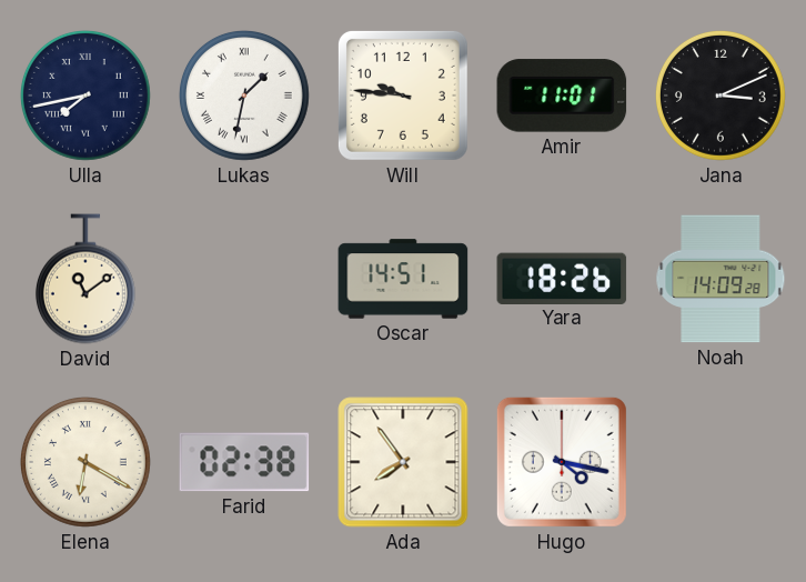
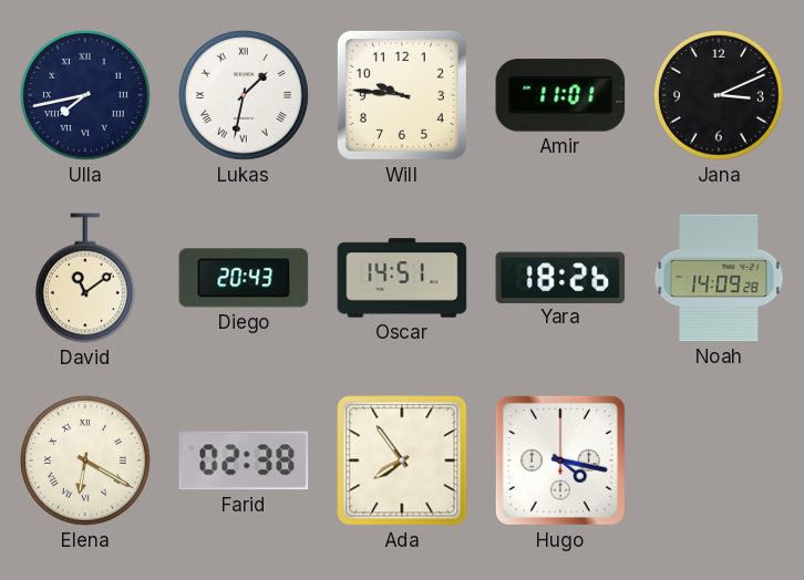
Diego: none -> 20:43 (244, 278)
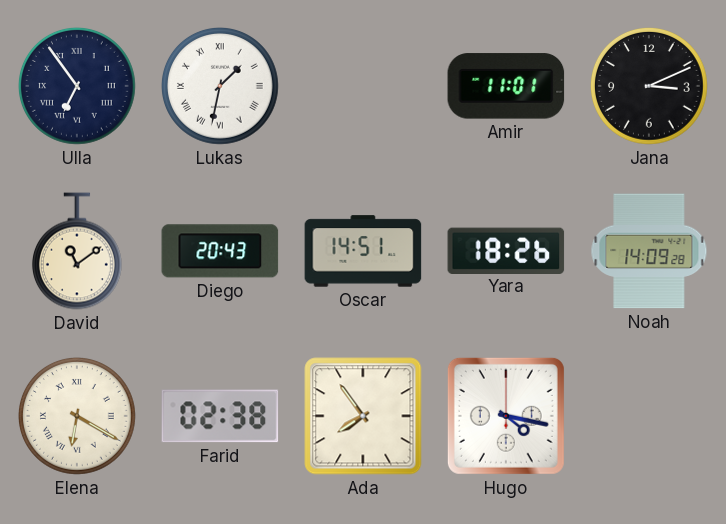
Ulla: 7:43 -> 6:54 (78, 87)
Will: 9:46 -> none (402, 95)
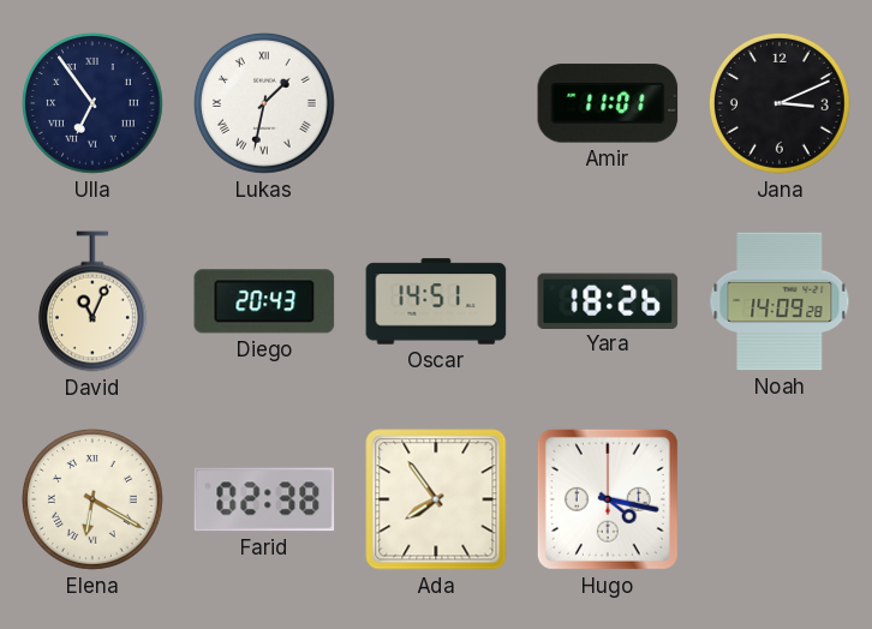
David: 11:09 -> 11:04 (92, 301)
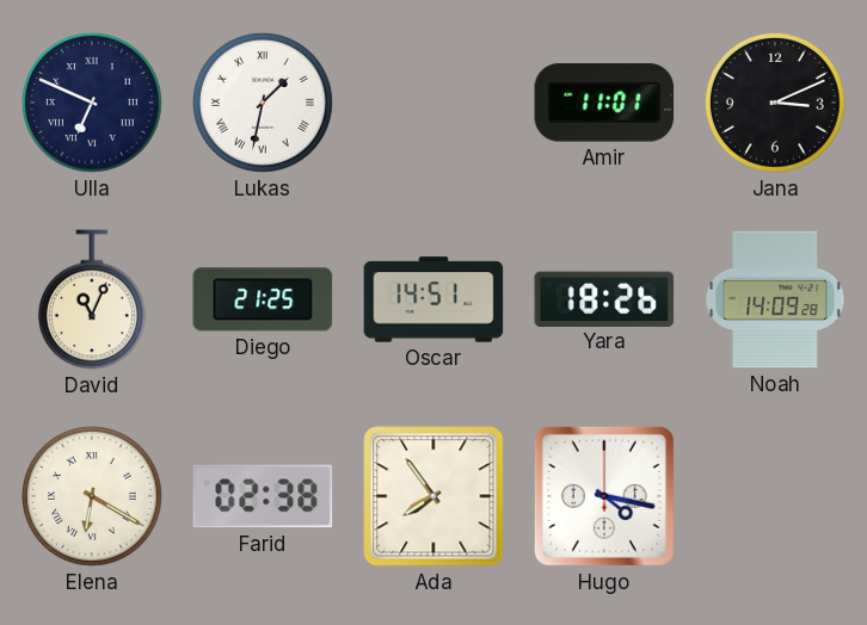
Ulla: 6:54 -> 6:49 (93, 104)
Diego: 20:43 -> 21:25 (263, 299)
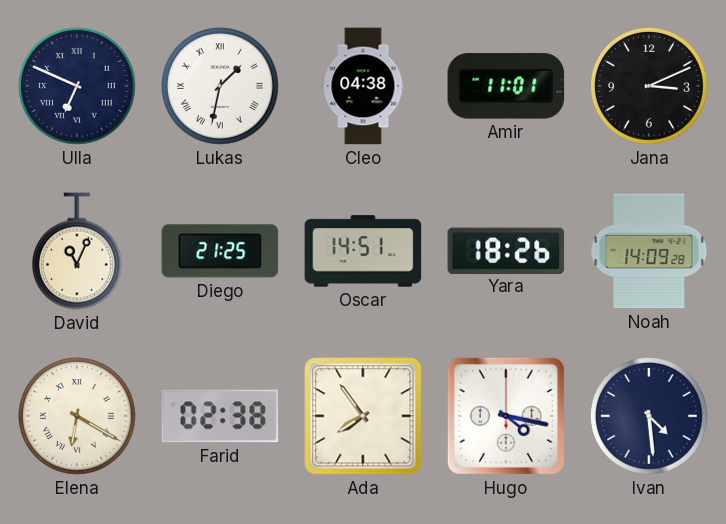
Cleo: none -> 04:38 (363, 86)
Ivan: none -> 4:29 (650, 417)
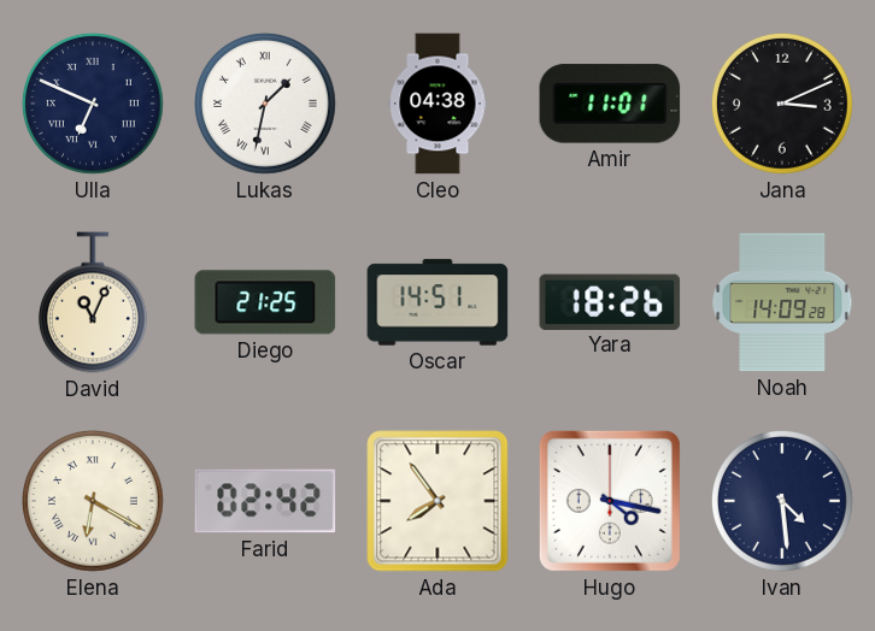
Farid: 02:38 -> 02:42 (265, 501)
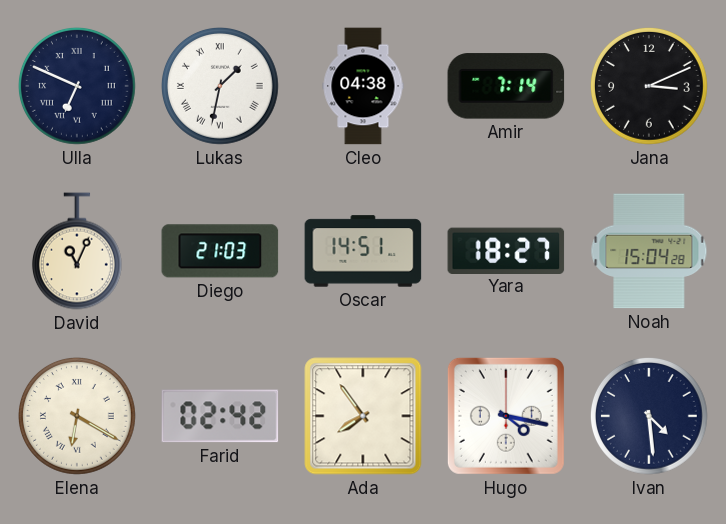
Amir: 11:01 -> 7:14 (506, 86)
Diego: 21:25 -> 21:03 (220, 251)
Yara: 18:26 -> 18:27 (506, 250)
Noah: 14:09 -> 15:04 (649, 251)
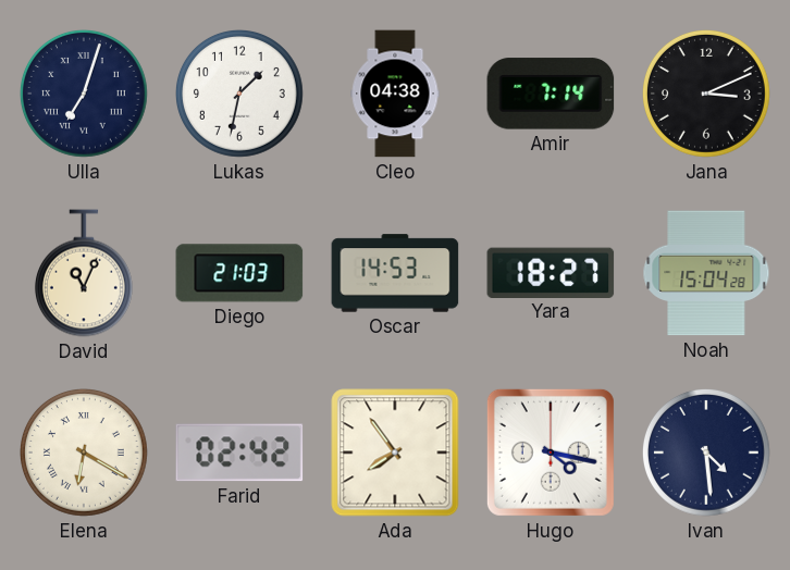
Ulla: 6:49 -> 7:03 (85, 95)
Lukas numerals: Roman -> Arabic (240, 95)
Oscar: 14:51 -> 14:53 (395, 273)
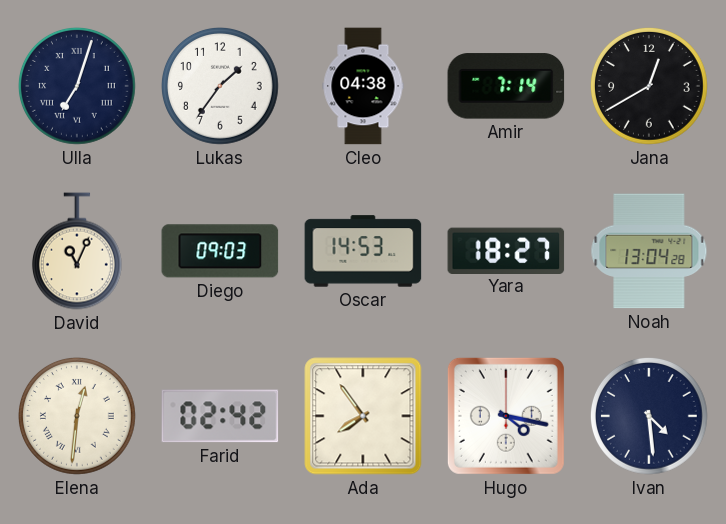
Lukas: 1:32 -> 1:36 (221, 87)
Jana: 3:11 -> 12:40 (650, 87)
Diego: 21:03 -> 09:03 (220, 251)
Noah: 15:04 -> 13:04 (649, 251)
Elena: 6:20 -> 12:31 (78, 417)
